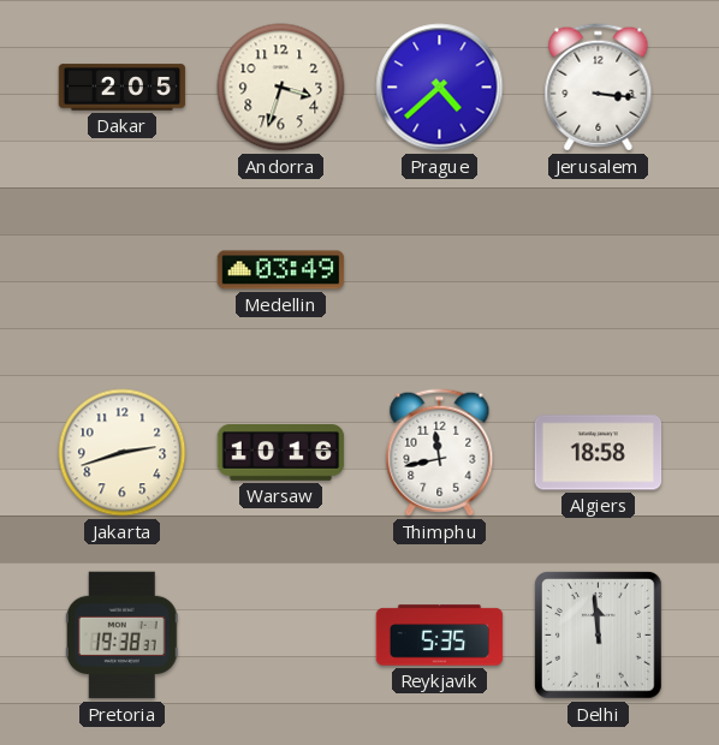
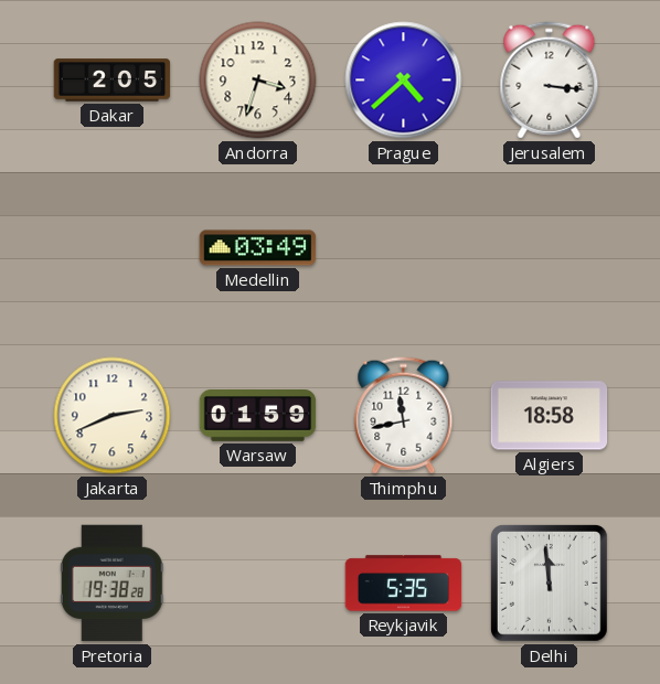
Jakarta: 2:42 -> 2:41 (113, 416)
Warsaw: 10:16 -> 01:59 (258, 416)
Pretoria: 19:38:37 -> 19:38:28 (111, 584)
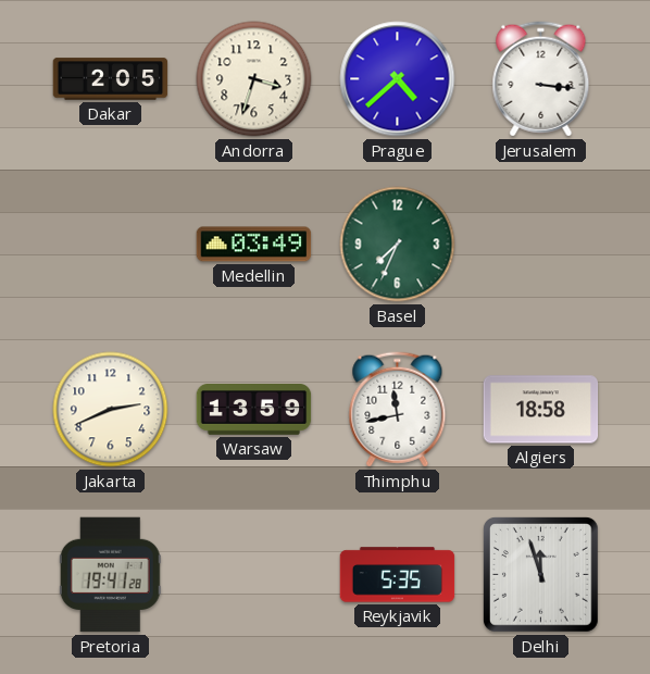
Basel: none -> 7:34 (398, 245)
Warsaw: 01:59 -> 13:59 (254, 410)
Pretoria: 19:38 -> 19:41 (110, 575)
Delhi: 11:59 -> 11:57 (541, 575)
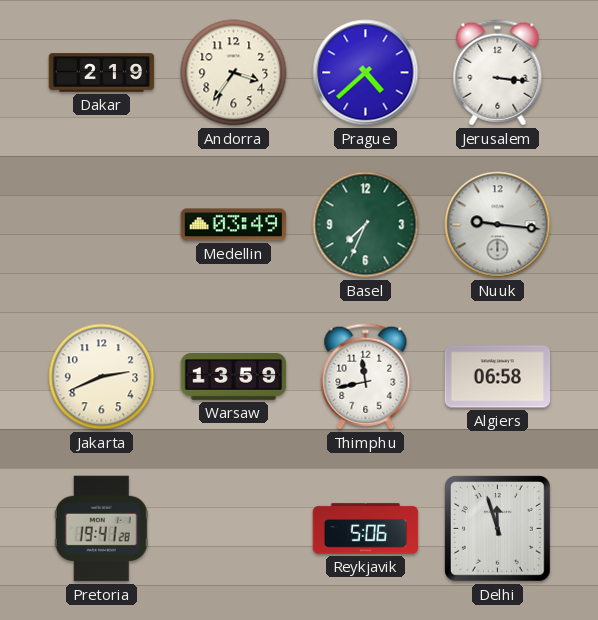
Dakar: 2:05 -> 2:19 (102, 73)
Andorra: 3:33 -> 3:36 (234, 73)
Nuuk: none -> 9:16 (498, 225)
Algiers: 18:58 -> 06:58 (498, 377)
Reykjavik: 5:35 -> 5:06 (366, 529)
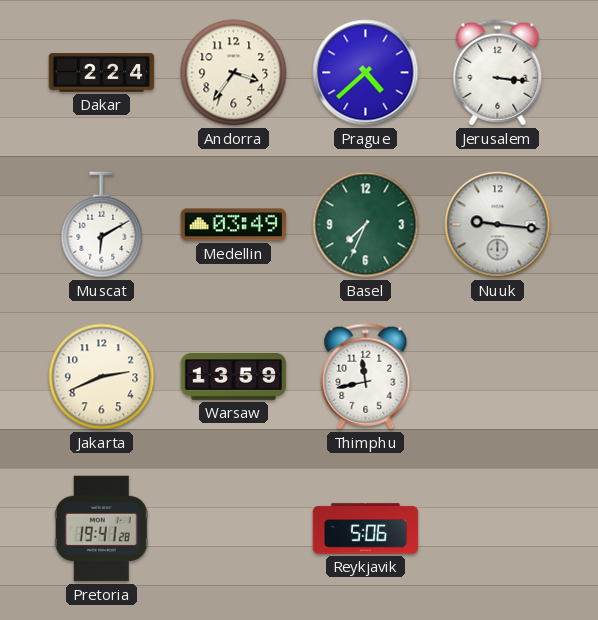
Dakar: 2:19 -> 2:24 (102, 73)
Muscat: none -> 6:10 (102, 225)
Algiers: 06:58 -> none (498, 377)
Delhi: 11:57 -> none (498, 529)
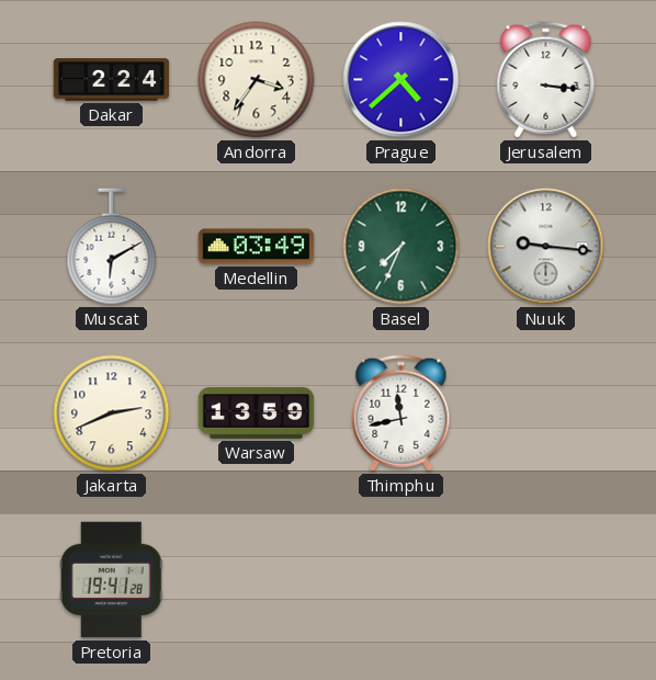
Reykjavik: 5:06 -> none (366, 529)
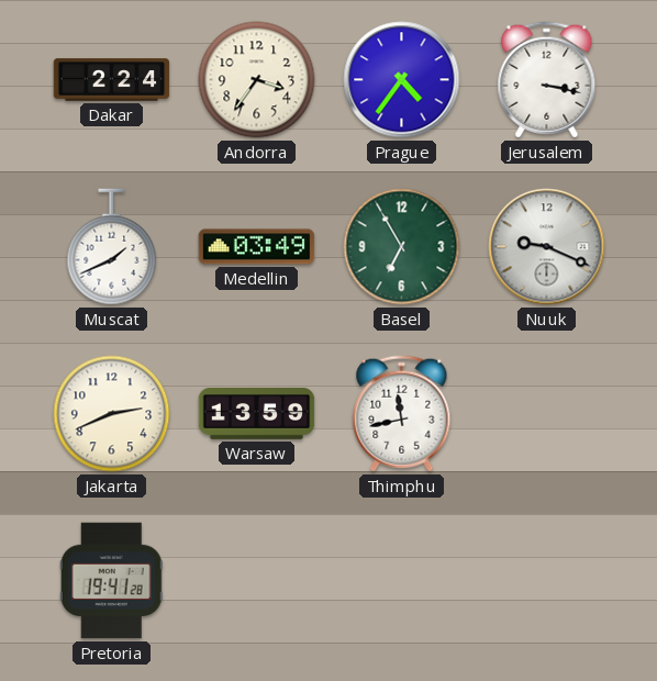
Prague: 4:38 -> 4:36 (402, 80)
Jerusalem: 3:16 -> 3:17 (547, 80)
Muscat: 6:10 -> 1:41 (112, 247)
Basel: 7:34 -> 6:55 (402, 247)
Nuuk: 9:16 -> 9:19 (547, 247)
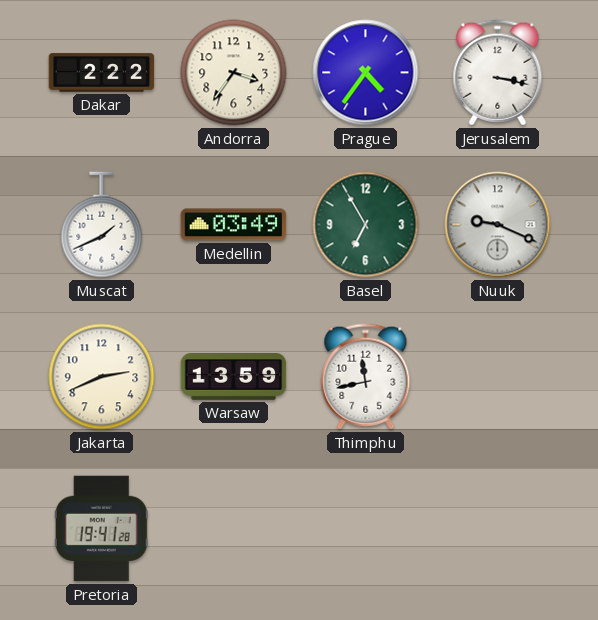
Dakar: 2:24 -> 2:22 (102, 73)
